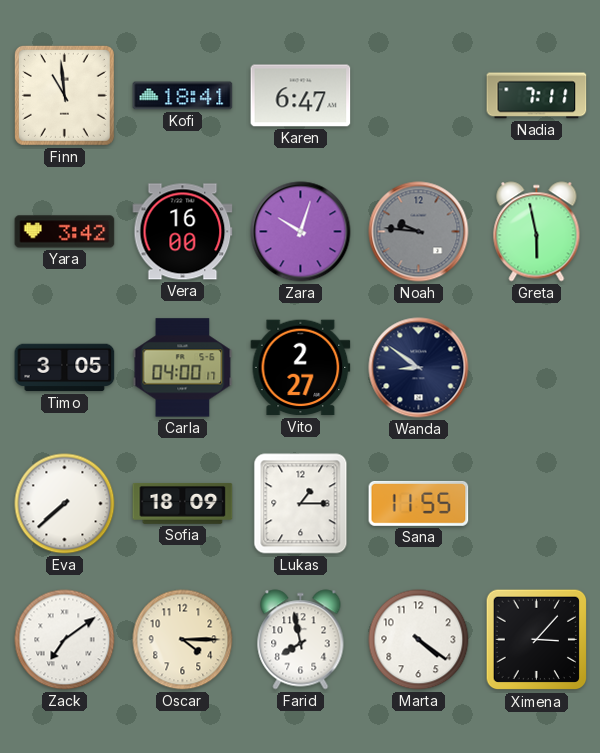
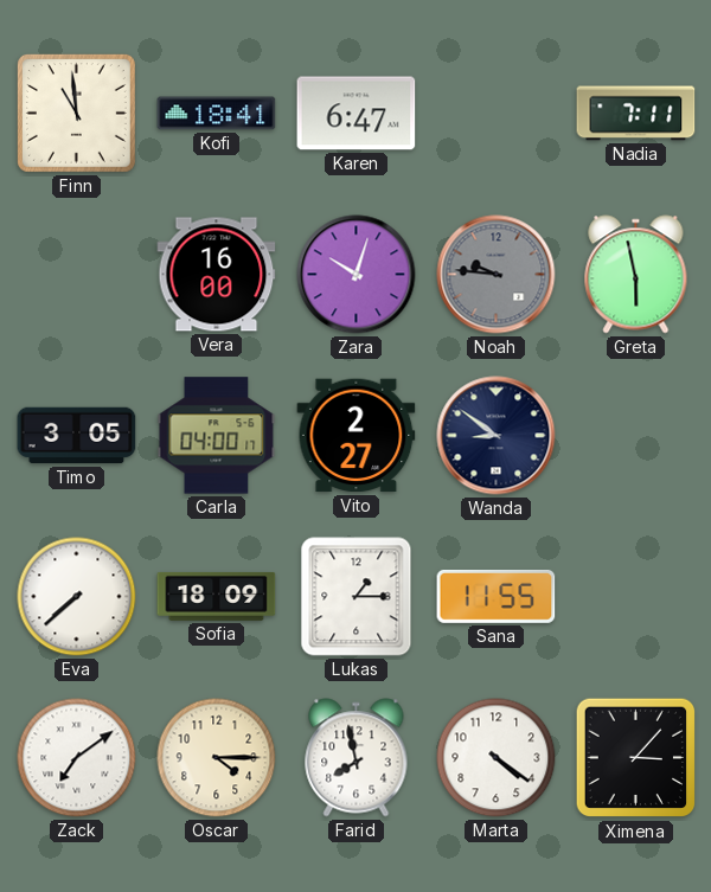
Yara: 3:42 -> none (65, 232)
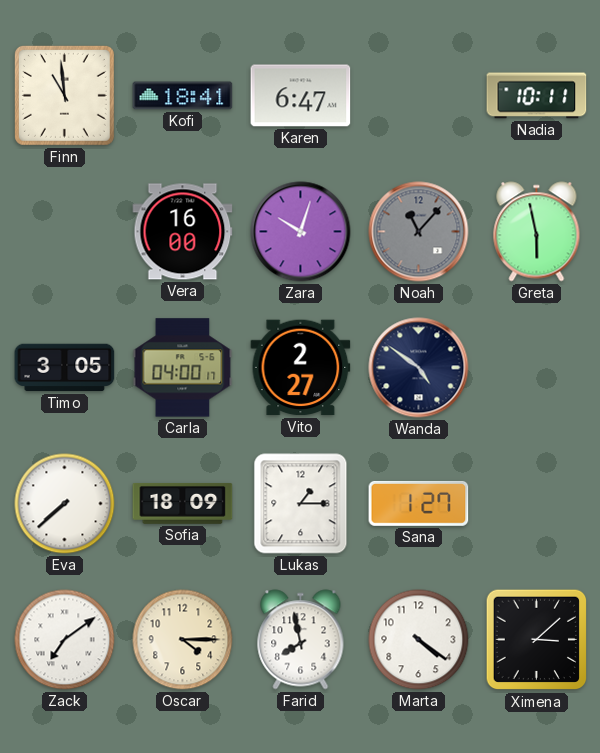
Nadia: 7:11 -> 10:11 (537, 96)
Noah: 9:46 -> 11:07 (419, 232)
Wanda: 8:51 -> 4:51 (419, 368)
Sana: 11:55 -> 1:27 (419, 503)
Ximena: 3:07 -> 3:08 (537, 640)
